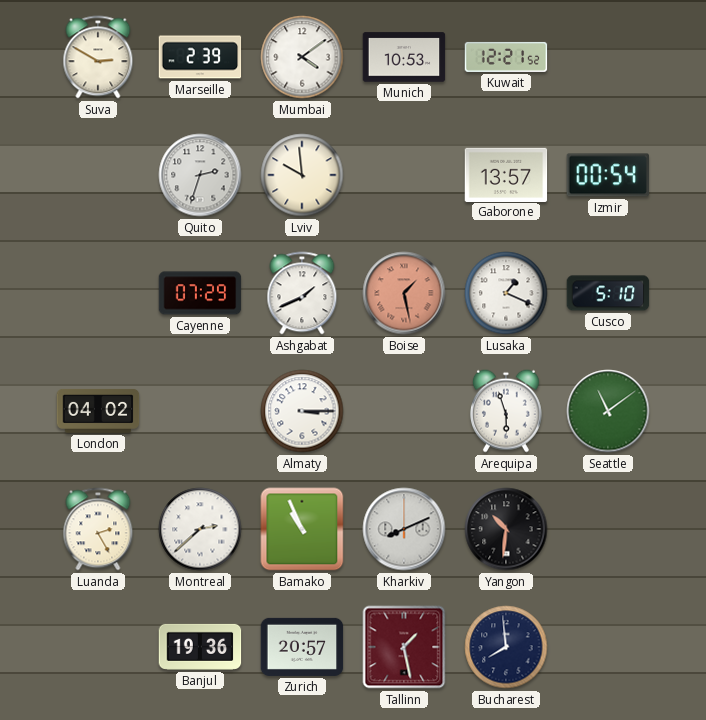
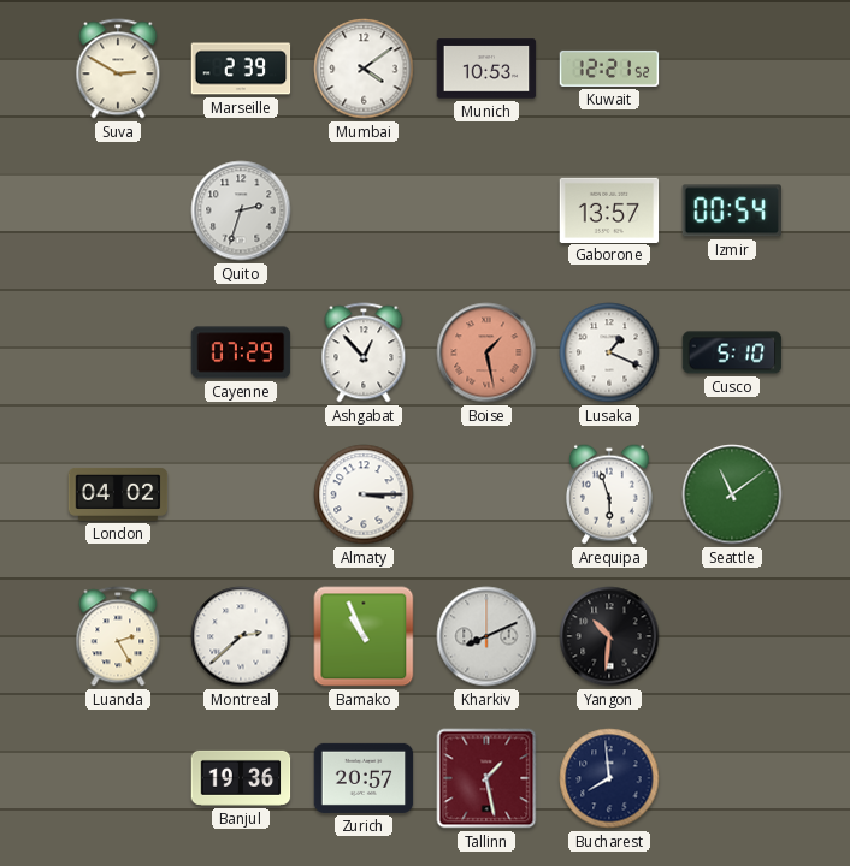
Lviv: 9:59 -> none (302, 175)
Ashgabat: 1:41 -> 12:53 (364, 352)
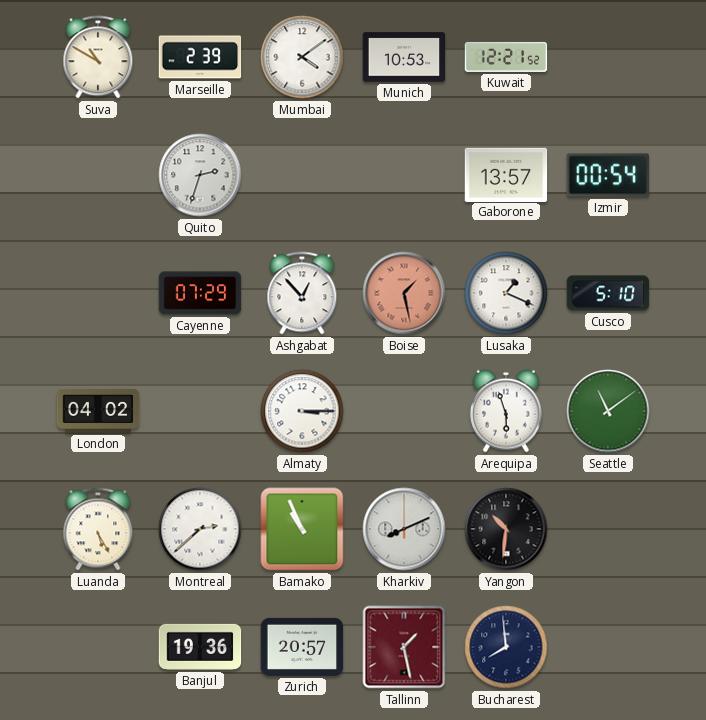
Suva: 2:50 -> 10:50 (98, 57)
Luanda: 2:25 -> 5:25 (98, 529)
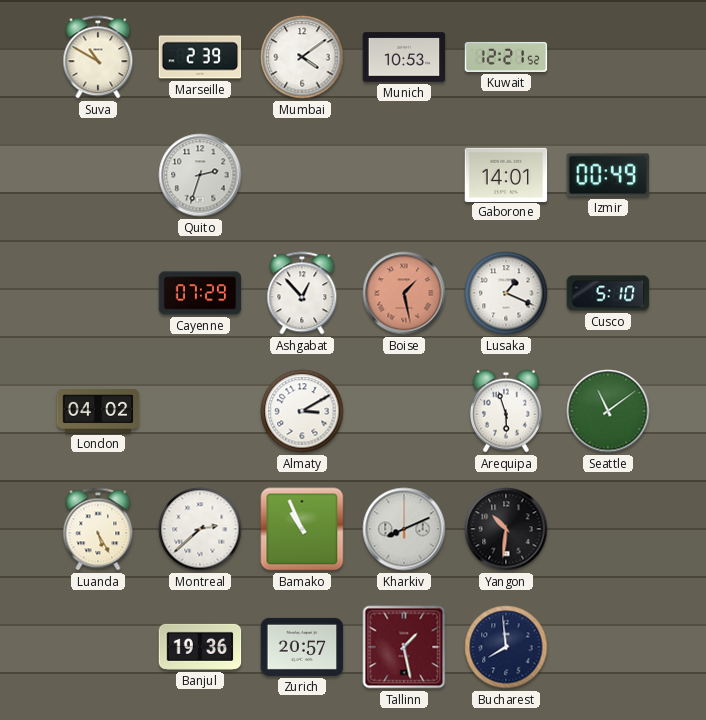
Gaborone: 13:57 -> 14:01 (506, 174)
Izmir: 00:54 -> 00:49 (608, 175)
Almaty: 3:15 -> 3:10 (302, 411)
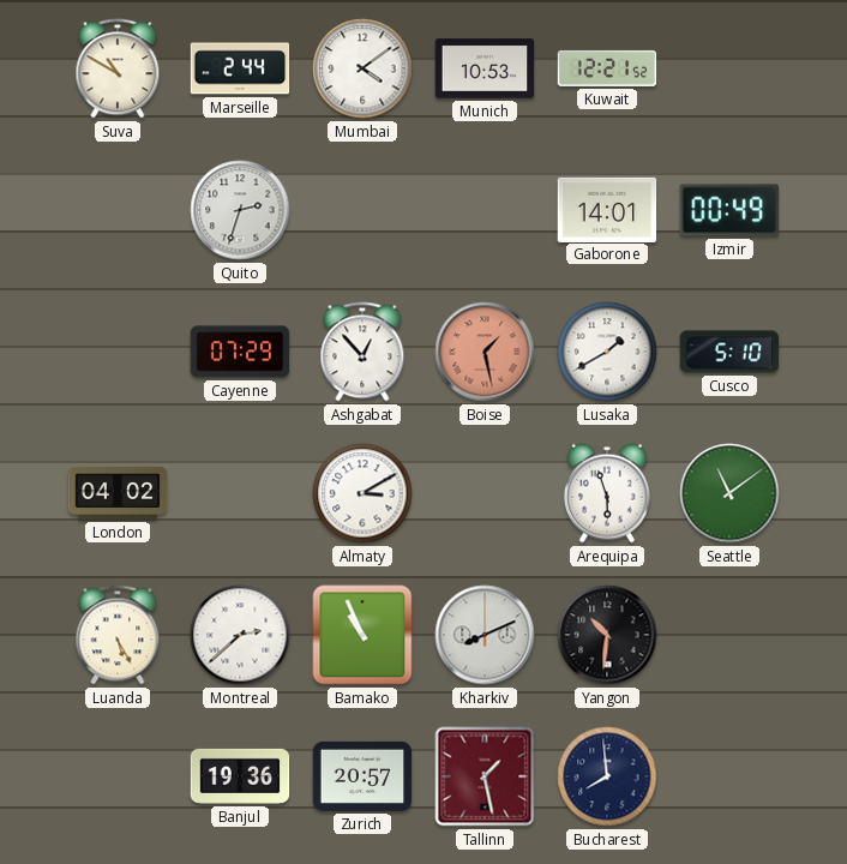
Marseille: 2:39 -> 2:44 (240, 68)
Lusaka: 1:19 -> 1:40 (607, 352)
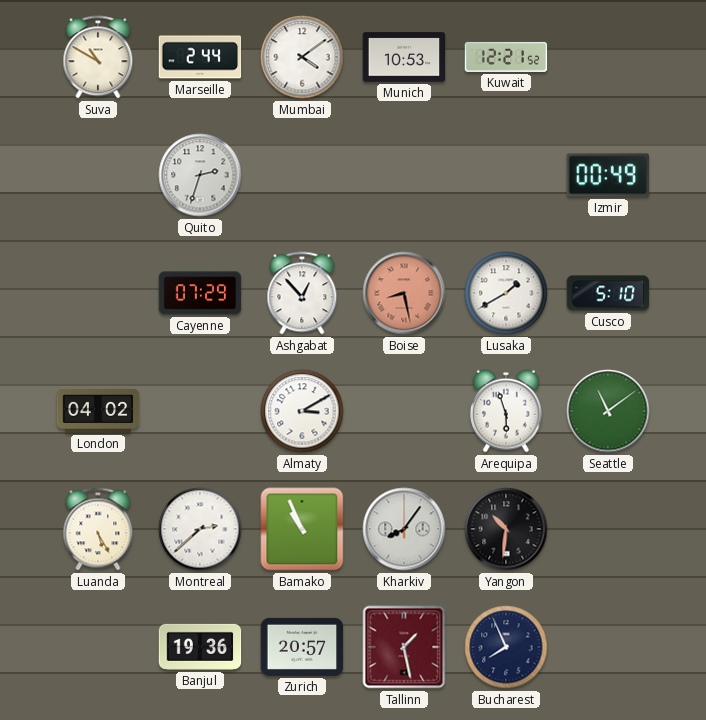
Gaborone: 14:01 -> none (607, 209)
Boise: 1:28 -> 8:28 (404, 293)
Kharkiv: 8:11 -> 8:06 (404, 529)
Bucharest: 7:59 -> 7:56 (506, 647)
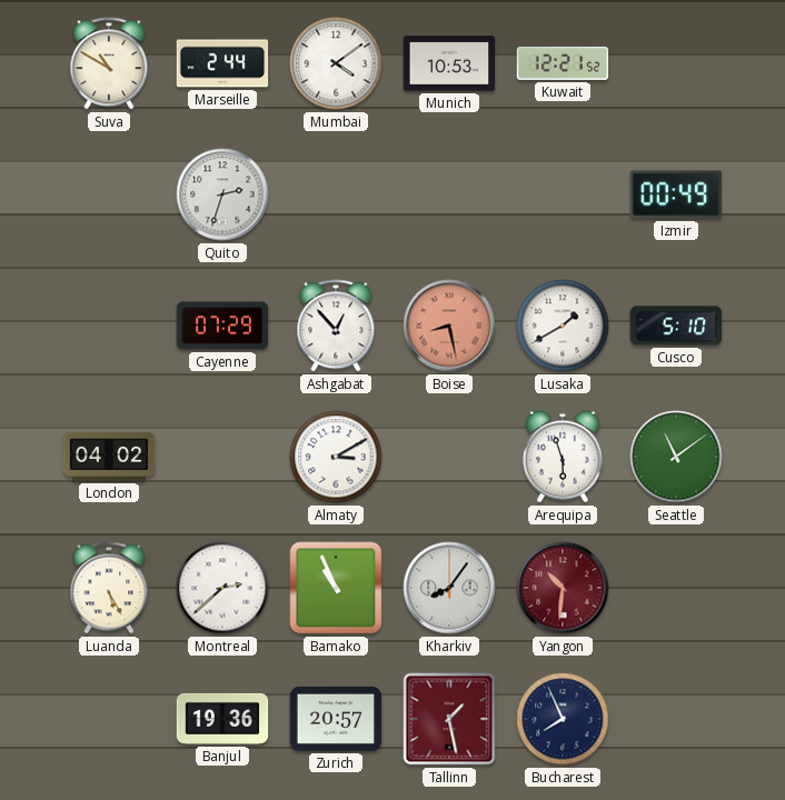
Yangon dial: black -> burgundy (563, 588)
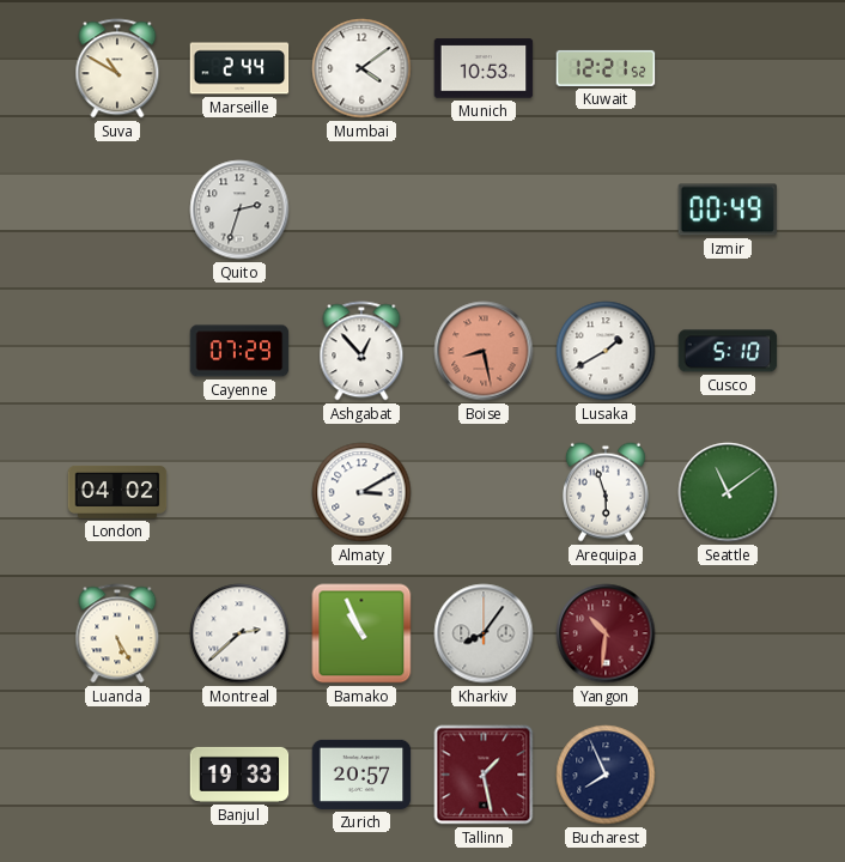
Banjul: 19:36 -> 19:33 (239, 775)
